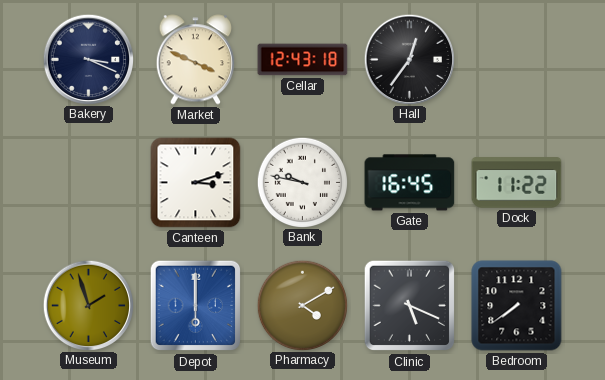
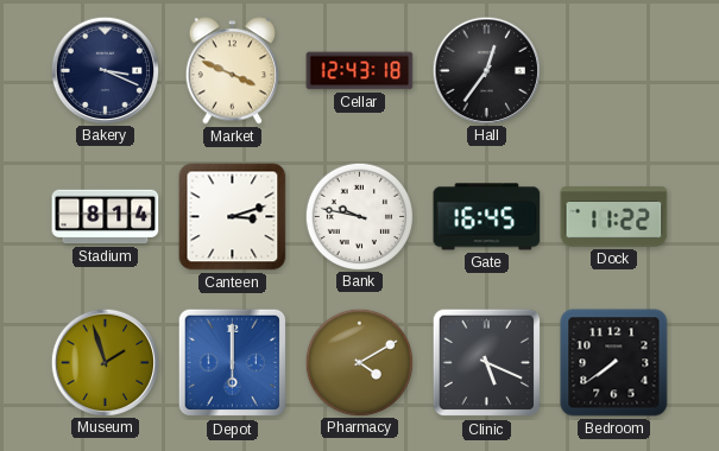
Stadium: none -> 8:14 (106, 217)
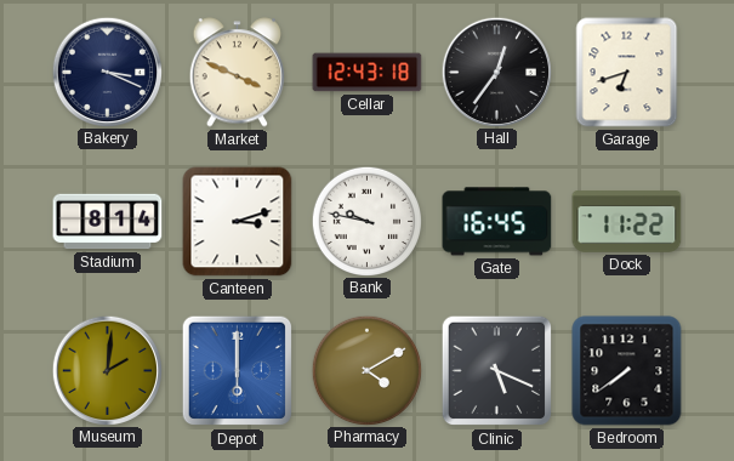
Garage: none -> 6:42 (627, 73)
Museum: 1:57 -> 2:01 (107, 370)
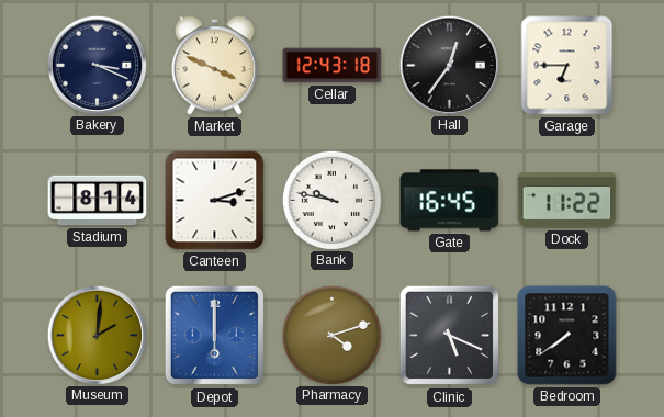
Garage: 6:42 -> 6:45 (567, 66)
Pharmacy: 4:10 -> 4:12 (331, 335)
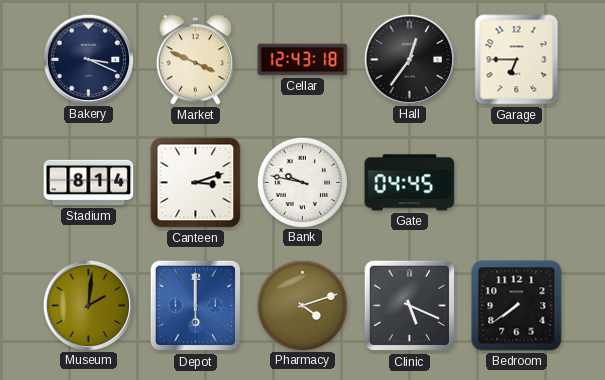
Gate: 16:45 -> 04:45 (410, 183)
Dock: 11:22 -> none (567, 201)
